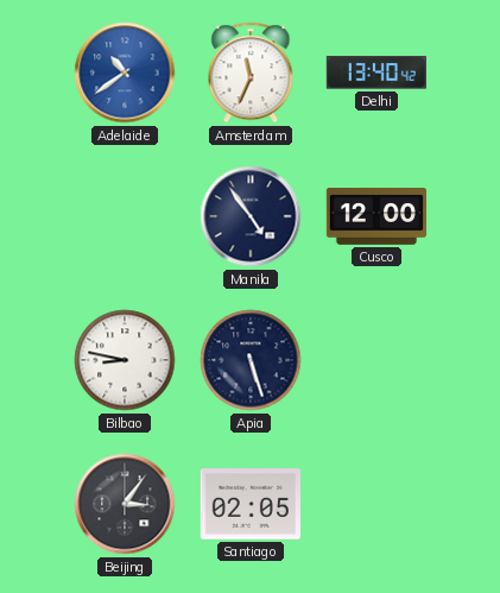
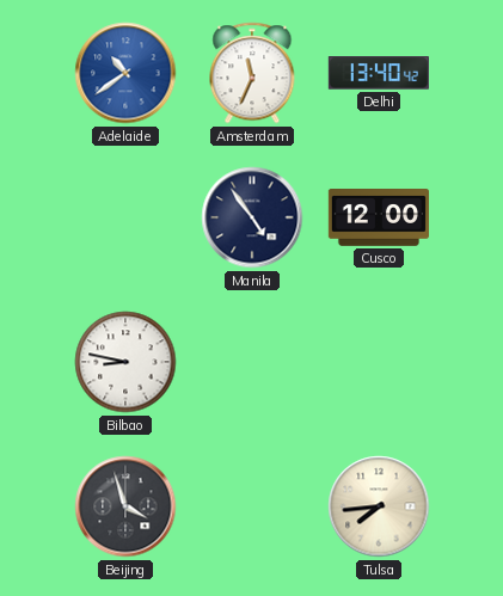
Apia: 5:27 -> none (251, 360)
Beijing: 3:06 -> 3:57 (125, 506)
Santiago: 02:05 -> none (251, 504)
Tulsa: none -> 7:44 (379, 506)
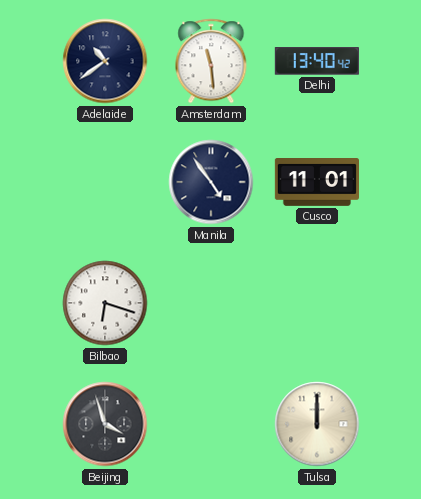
Adelaide dial: blue -> navy (105, 61)
Amsterdam: 11:34 -> 11:29 (211, 61)
Cusco: 12:00 -> 11:01 (316, 183)
Bilbao: 8:47 -> 6:18 (105, 303)
Tulsa: 7:44 -> 12:00 (317, 424)
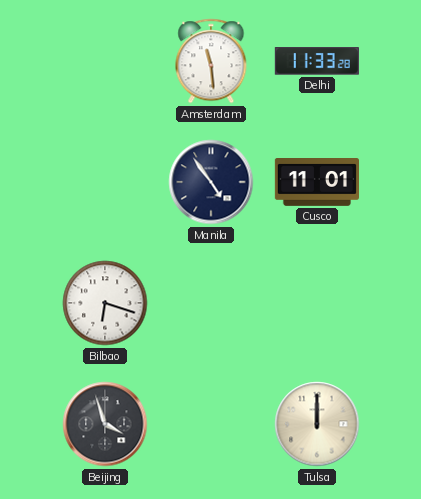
Adelaide: 10:39 -> none (105, 61)
Delhi: 13:40 -> 11:33 (317, 61)
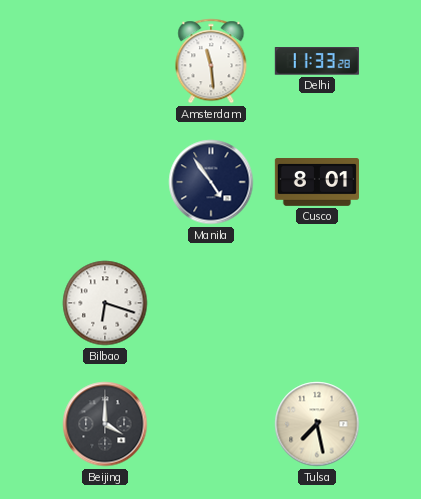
Cusco: 11:01 -> 8:01 (316, 183)
Beijing: 3:57 -> 4:00 (105, 424)
Tulsa: 12:00 -> 7:28 (317, 424)
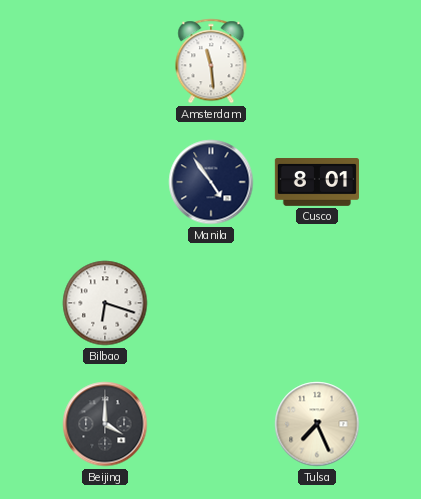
Delhi: 11:33 -> none (317, 61)
Tulsa: 7:28 -> 7:26 (317, 424)
